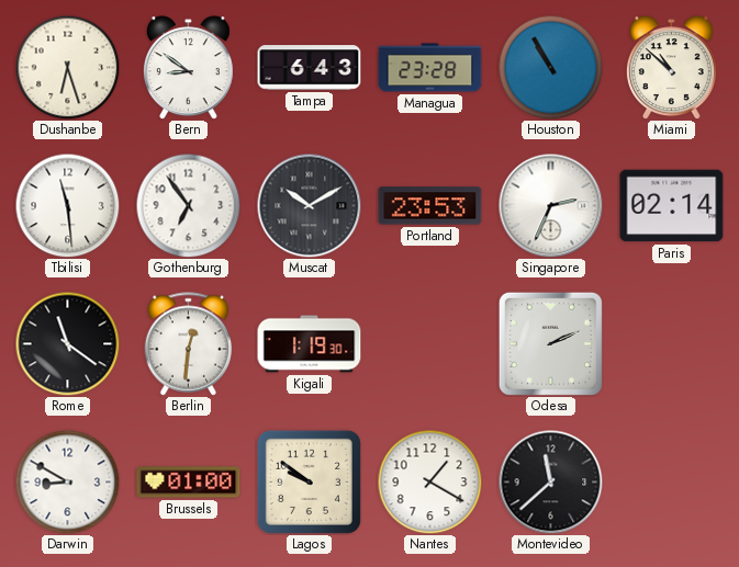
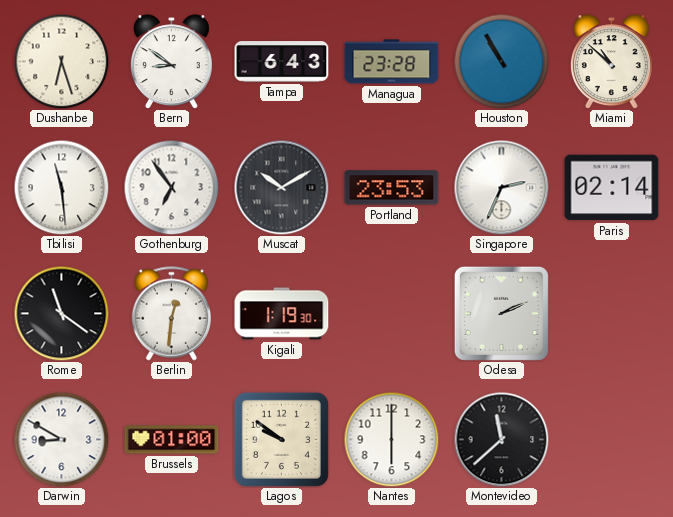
Nantes: 1:20 -> 6:00 (391, 439)
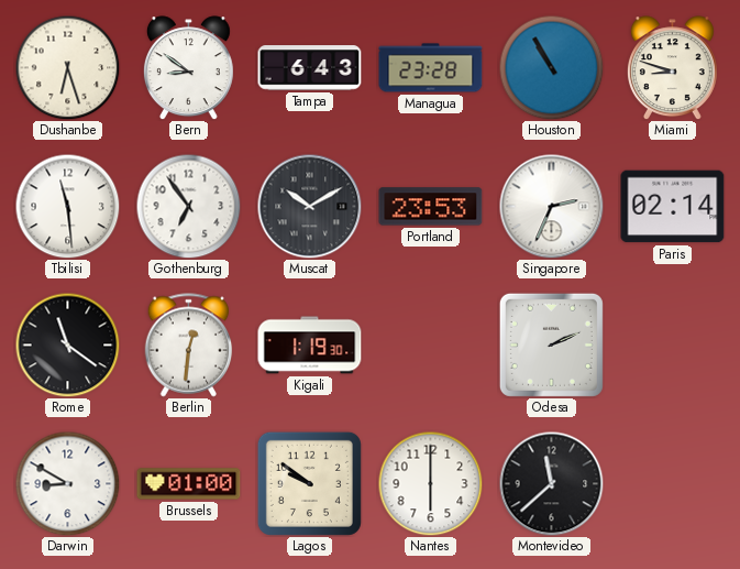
Miami: 10:52 -> 8:48 (672, 68)
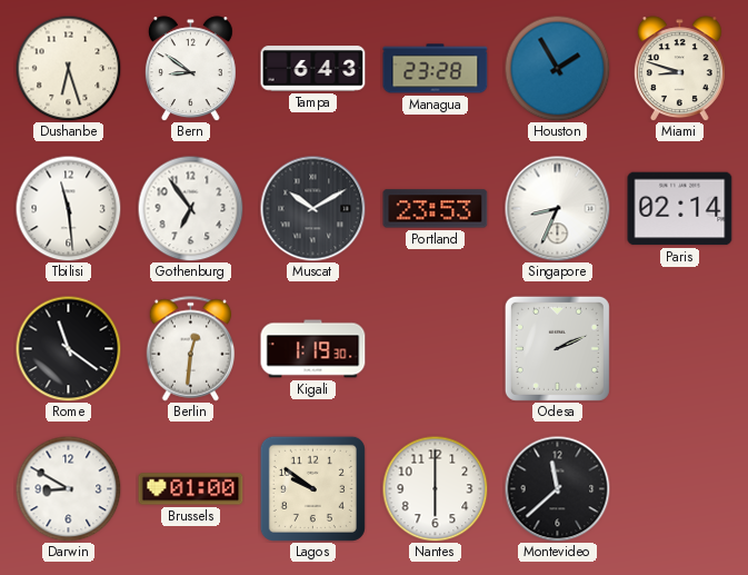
Houston: 10:55 -> 1:55 (557, 68)
Singapore: 2:34 -> 8:34 (557, 208)
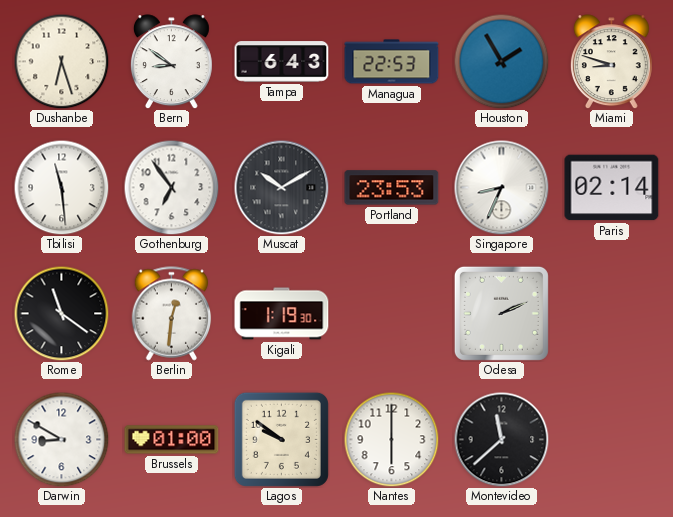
Managua: 23:28 -> 22:53 (392, 62)
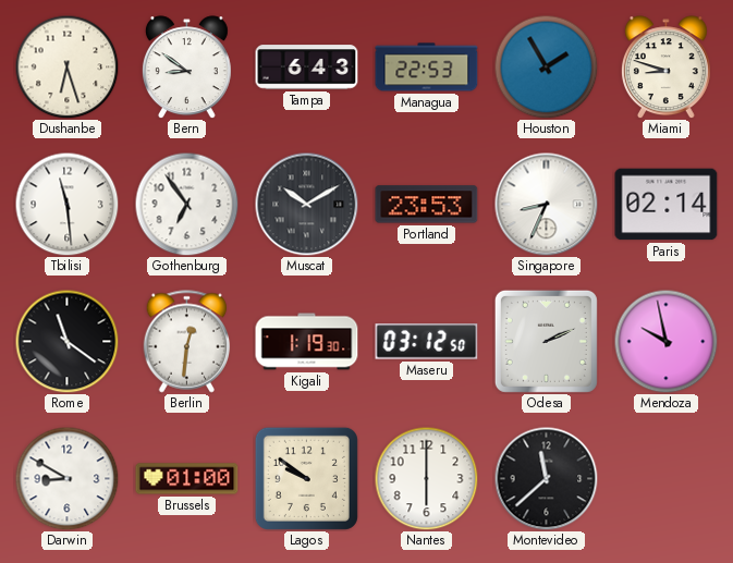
Maseru: none -> 03:12 (427, 342)
Mendoza: none -> 9:58 (665, 341)
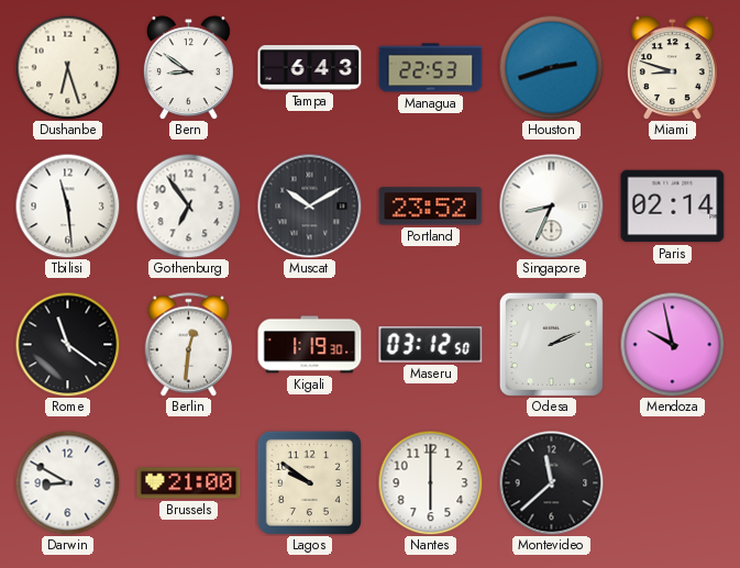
Houston: 1:55 -> 2:42 (551, 67)
Portland: 23:53 -> 23:52 (431, 207)
Brussels: 01:00 -> 21:00 (189, 483)
